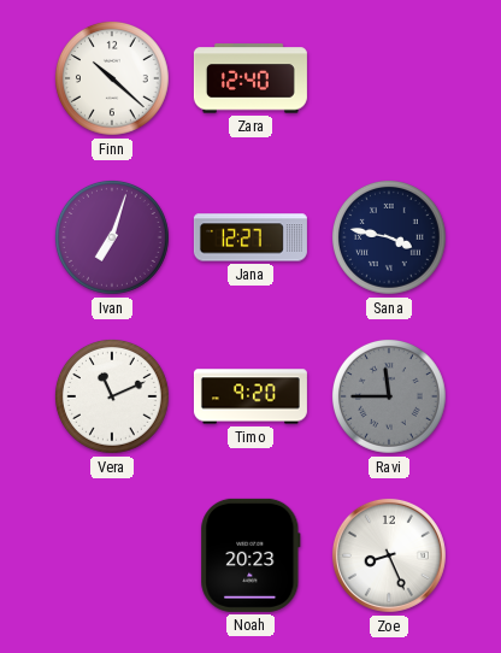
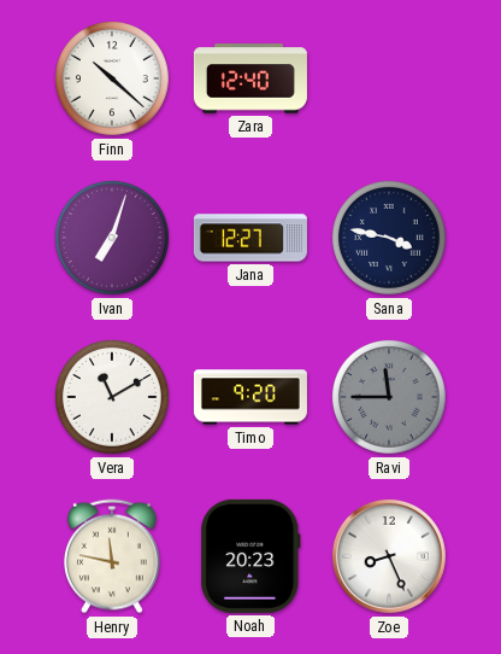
Vera: 11:11 -> 11:10 (112, 397)
Henry: none -> 11:47 (113, 556)
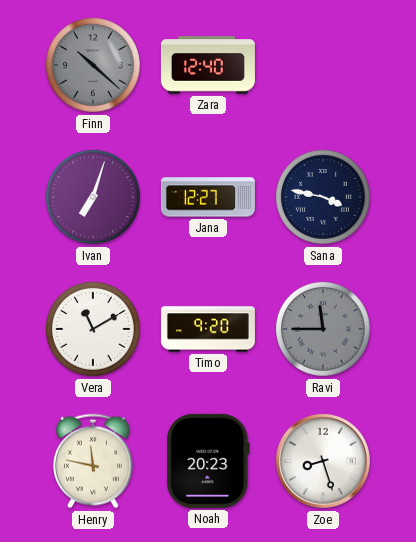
Finn dial: white -> grey (93, 65)
Zoe: 8:26 -> 8:27 (323, 461)
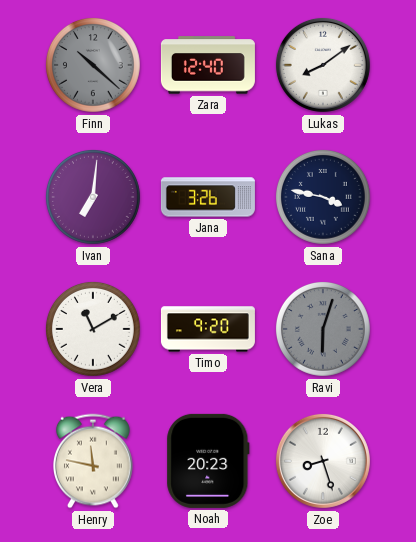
Lukas: none -> 8:09 (323, 65)
Ivan: 7:03 -> 7:01 (93, 197)
Jana: 12:27 -> 3:26 (208, 197)
Ravi: 11:45 -> 6:03 (323, 329)
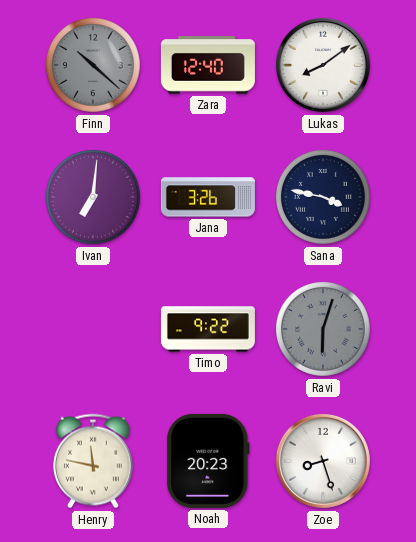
Vera: 11:10 -> none (93, 329)
Timo: 9:20 -> 9:22 (208, 329)
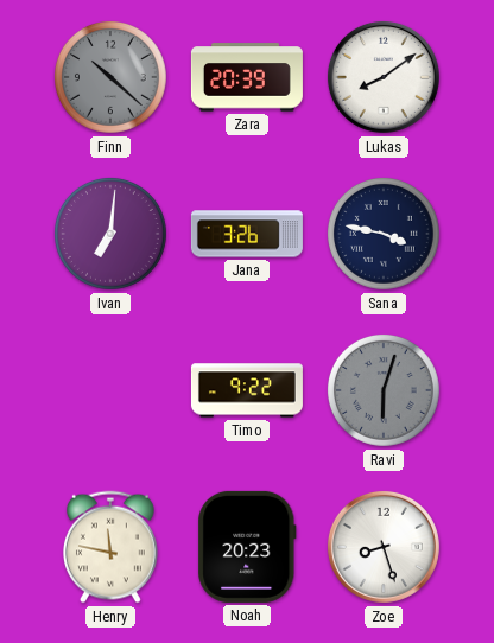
Zara: 12:40 -> 20:39 (247, 77)
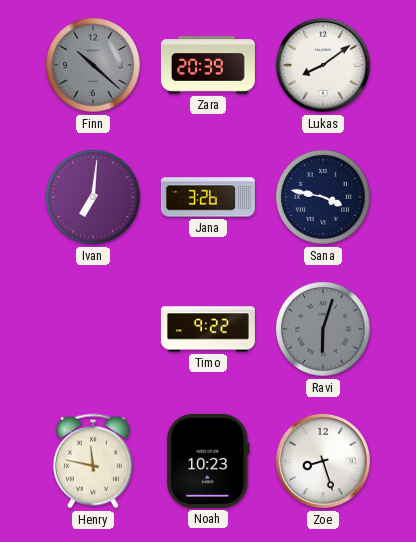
Noah: 20:23 -> 10:23 (208, 461)
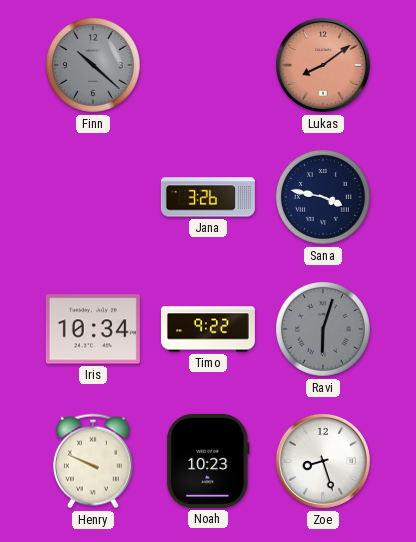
Zara: 20:39 -> none (208, 65)
Lukas dial: white -> salmon (323, 65)
Ivan: 7:01 -> none (93, 197)
Iris: none -> 10:34 (93, 329)
Henry: 11:47 -> 9:49 (94, 461)
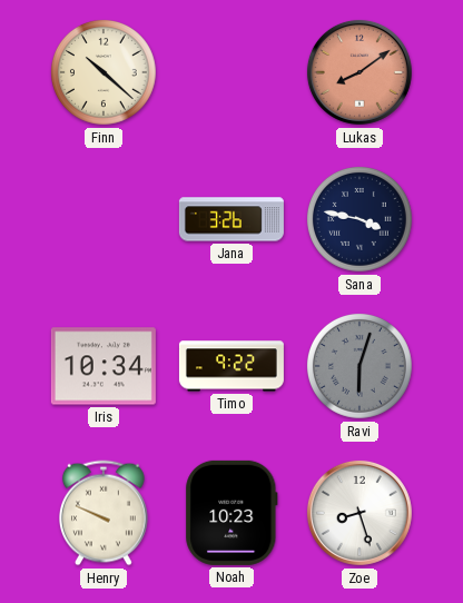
Finn dial: grey -> cream (104, 72)
